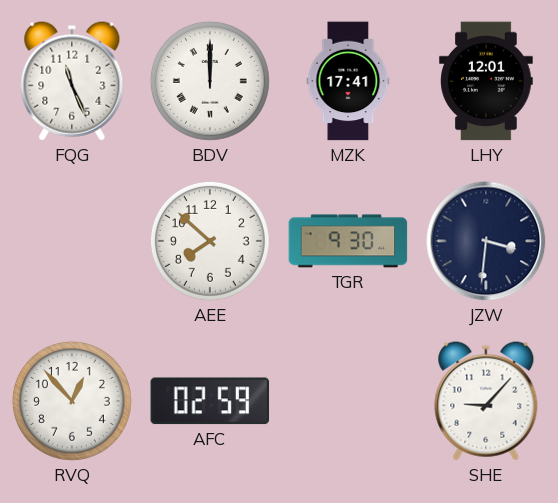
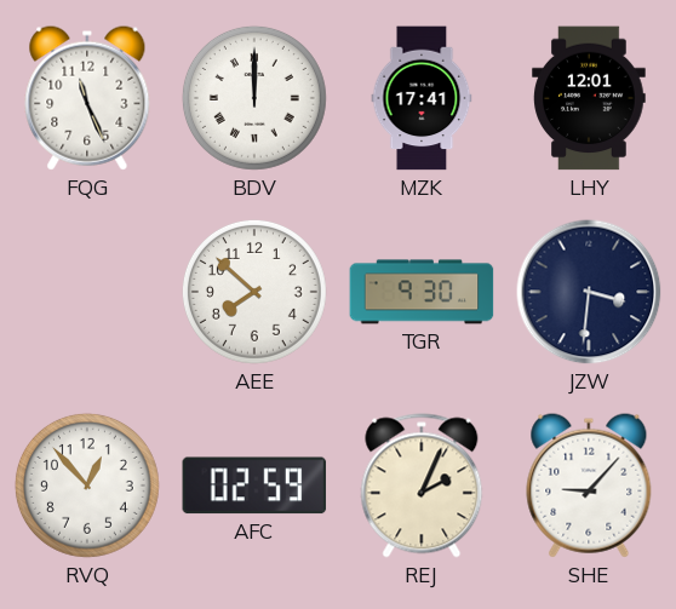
REJ: none -> 2:04 (422, 486)
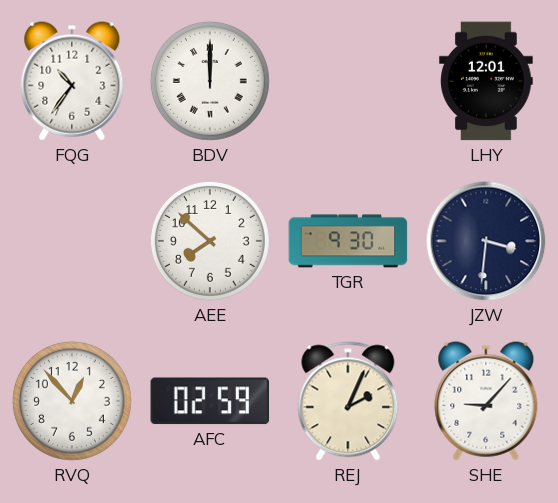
FQG: 11:26 -> 10:36 (72, 81)
MZK: 17:41 -> none (422, 98)
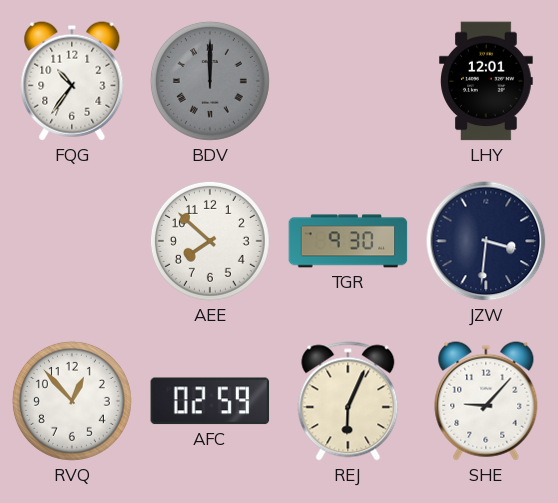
BDV dial: white -> grey (210, 81)
REJ: 2:04 -> 6:04 (348, 401)
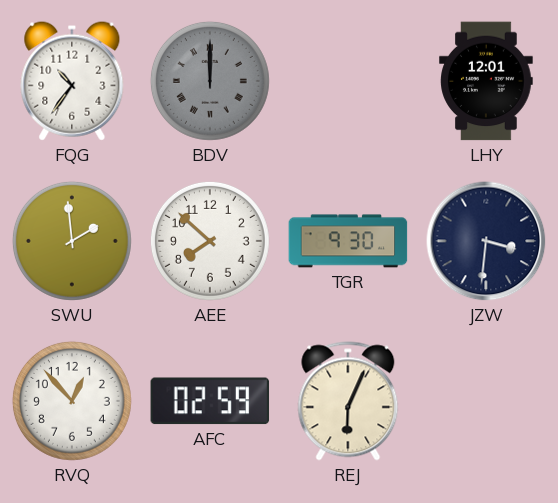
SWU: none -> 1:59 (72, 241)
SHE: 9:07 -> none (486, 401)
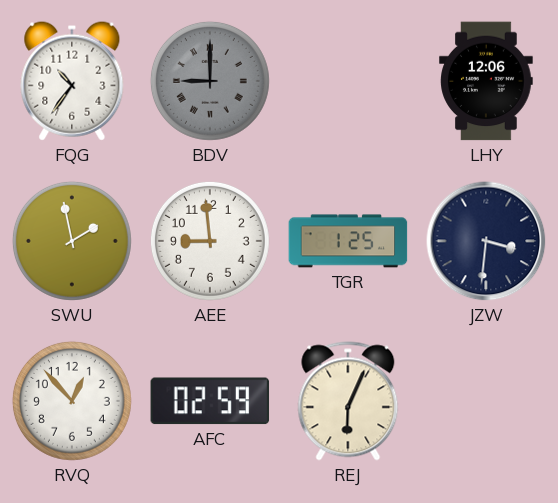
BDV: 12:00 -> 9:00 (210, 81)
LHY: 12:01 -> 12:06 (486, 81)
SWU: 1:59 -> 1:58 (72, 241)
AEE: 7:52 -> 8:59 (210, 241)
TGR: 9:30 -> 1:25 (348, 241)
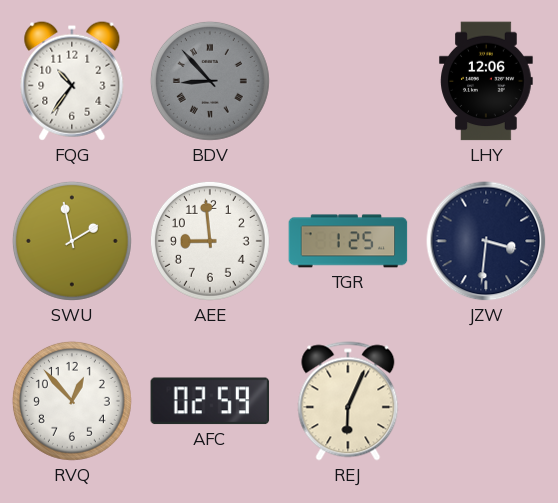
BDV: 9:00 -> 8:53 (210, 81)
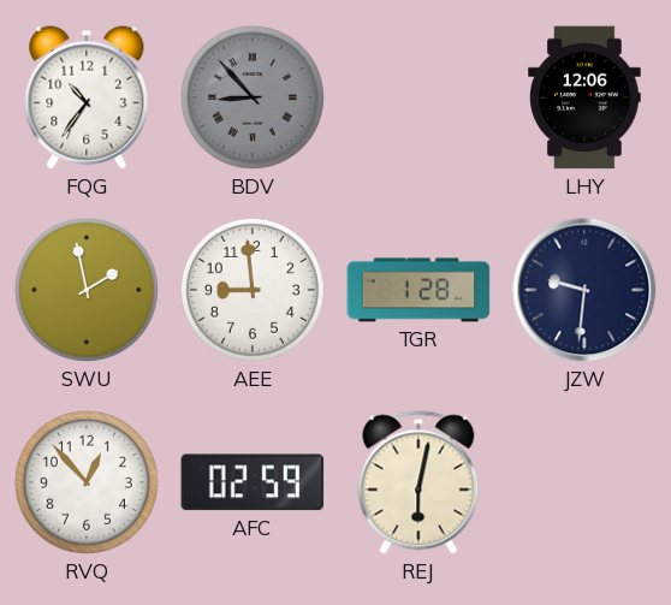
TGR: 1:25 -> 1:28 (418, 290)
JZW: 3:31 -> 9:31 (584, 290)
REJ: 6:04 -> 6:02 (418, 482)
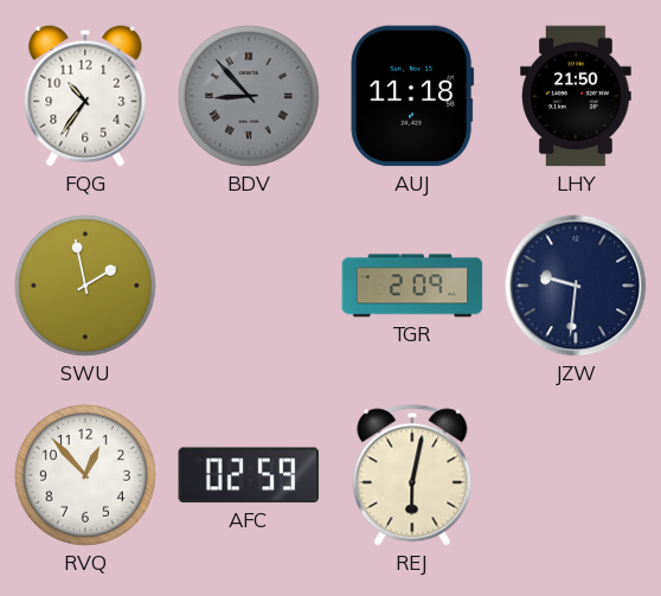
AUJ: none -> 11:18 (412, 96)
LHY: 12:06 -> 21:50 (576, 96)
AEE: 8:59 -> none (253, 290)
TGR: 1:28 -> 2:09 (412, 286)
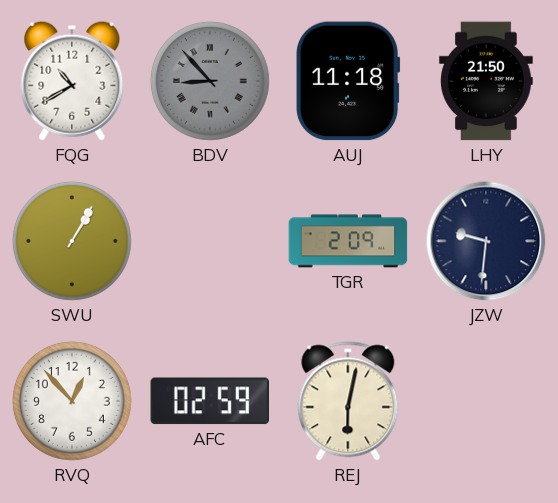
FQG: 10:36 -> 10:40 (72, 81)
SWU: 1:58 -> 1:05 (72, 241)
